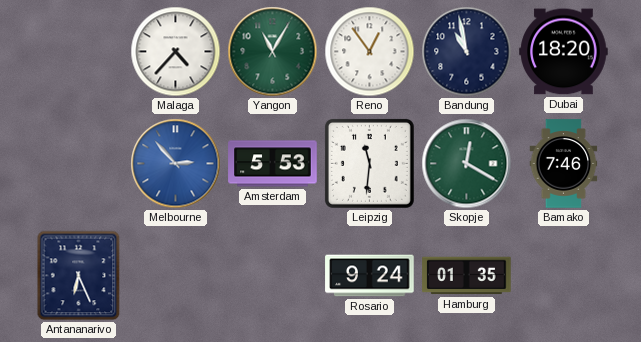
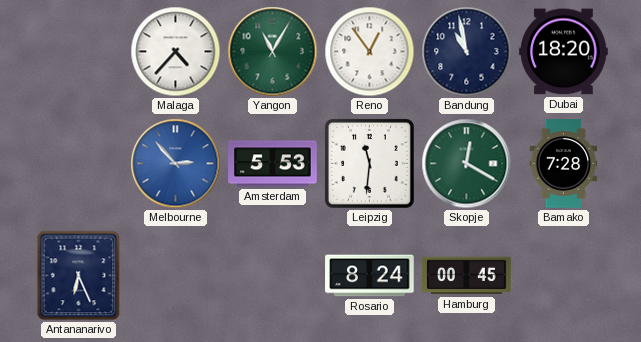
Bamako: 7:46 -> 7:28 (564, 164)
Rosario: 9:24 -> 8:24 (370, 276)
Hamburg: 01:35 -> 00:45 (467, 276)
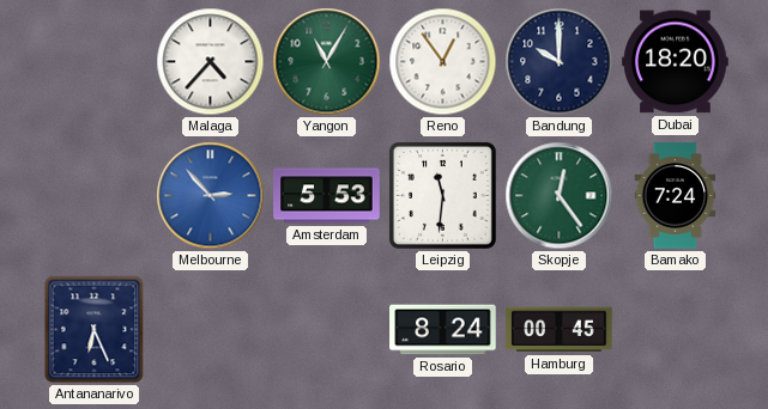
Bandung: 10:58 -> 10:00 (560, 62)
Skopje: 12:20 -> 12:24 (560, 196)
Bamako: 7:28 -> 7:24 (676, 196)
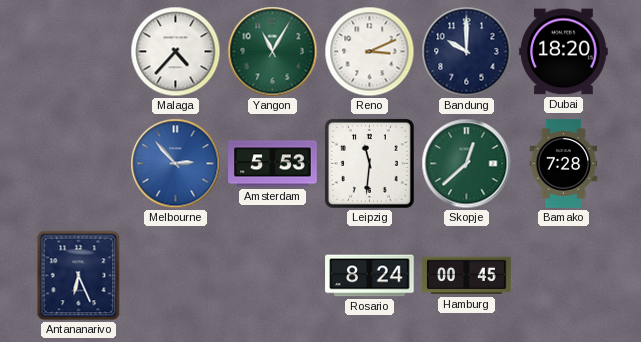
Reno: 12:54 -> 3:11 (370, 52)
Skopje: 12:24 -> 12:38 (467, 164)
Bamako: 7:24 -> 7:28 (564, 164)
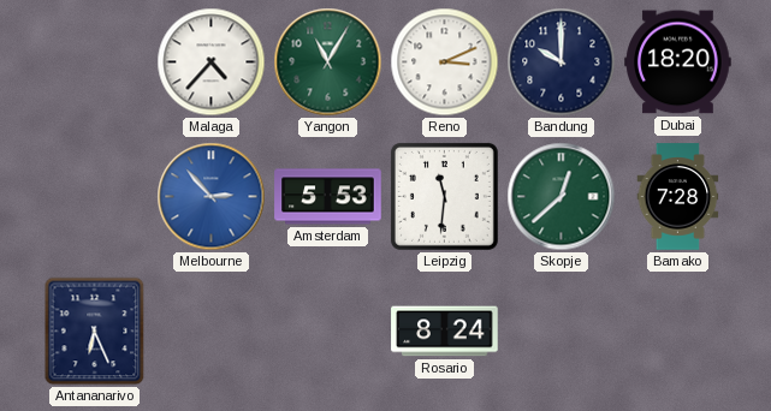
Hamburg: 00:45 -> none (467, 276)
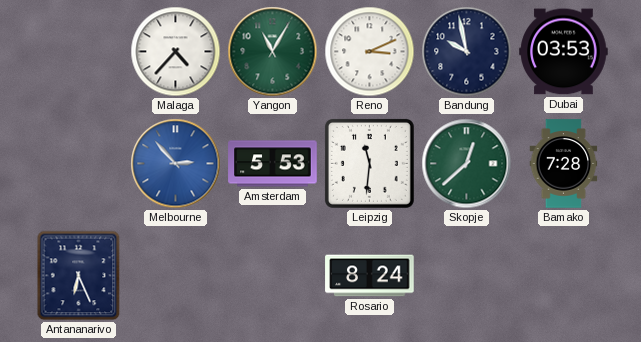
Bandung: 10:00 -> 9:58 (467, 52)
Dubai: 18:20 -> 03:53 (564, 52)
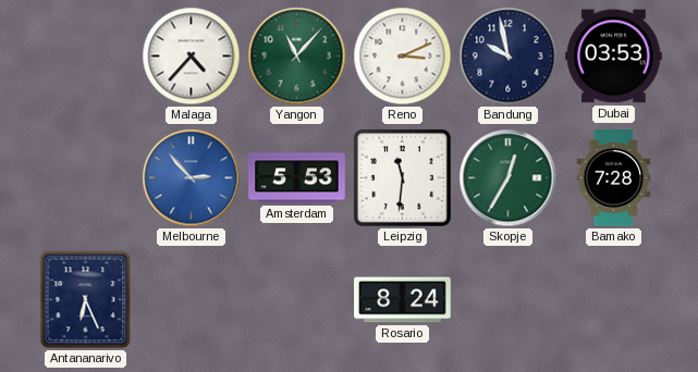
Yangon: 11:05 -> 11:07 (297, 57)
Skopje: 12:38 -> 12:35 (509, 178)
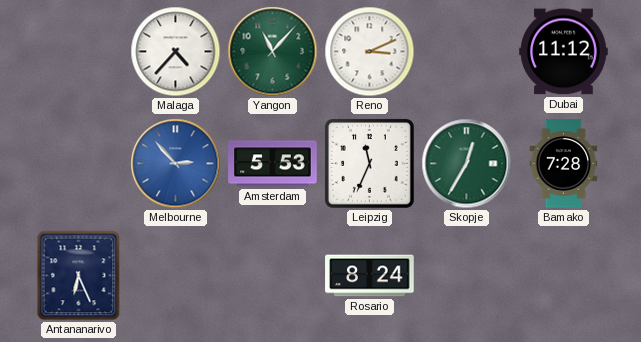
Bandung: 9:58 -> none (509, 57)
Dubai: 03:53 -> 11:12 (564, 52)
Leipzig: 11:31 -> 11:34 (369, 163)
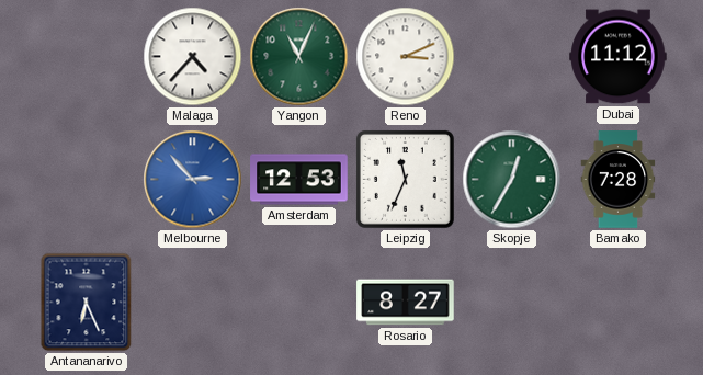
Yangon: 11:07 -> 11:04 (299, 57)
Amsterdam: 5:53 -> 12:53 (299, 180)
Rosario: 8:24 -> 8:27 (406, 303)
